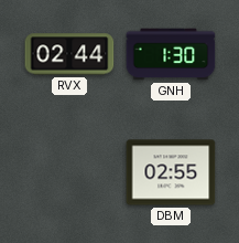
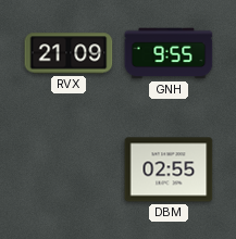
RVX: 02:44 -> 21:09 (69, 53)
GNH: 1:30 -> 9:55 (169, 53)
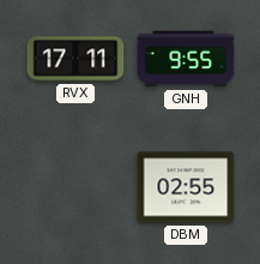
RVX: 21:09 -> 17:11 (75, 59)
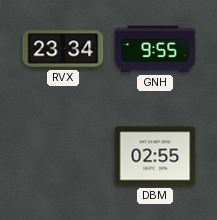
RVX: 17:11 -> 23:34 (63, 49)
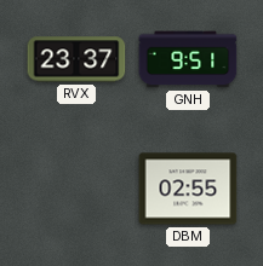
RVX: 23:34 -> 23:37 (76, 59)
GNH: 9:55 -> 9:51 (188, 59)
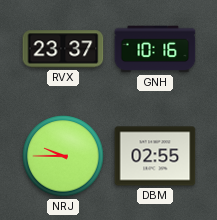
GNH: 9:51 -> 10:16 (155, 49)
NRJ: none -> 9:45 (63, 156)
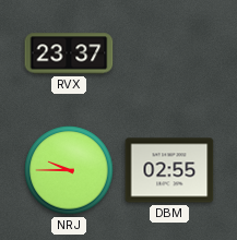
GNH: 10:16 -> none (155, 49)
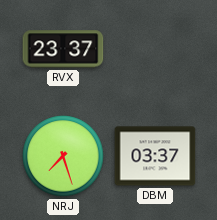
NRJ: 9:45 -> 7:27 (63, 156)
DBM: 02:55 -> 03:37 (155, 156)
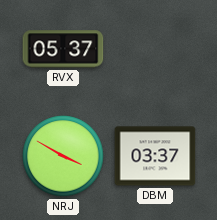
RVX: 23:37 -> 05:37 (63, 49)
NRJ: 7:27 -> 3:50 (63, 156)
